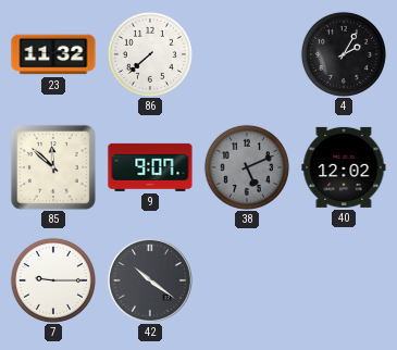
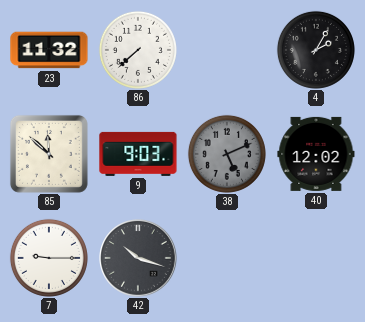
9: 9:07 -> 9:03 (138, 154)
42: 10:21 -> 10:18 (138, 258)
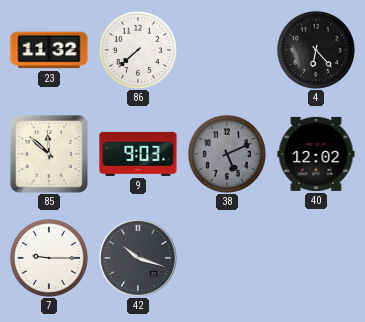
4: 2:05 -> 6:23 (316, 50)
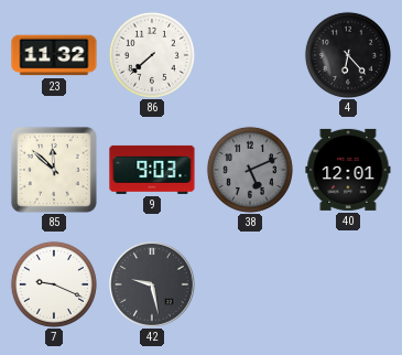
40: 12:02 -> 12:01 (348, 170)
7: 9:15 -> 9:19 (54, 284)
42: 10:18 -> 9:28 (152, 284)
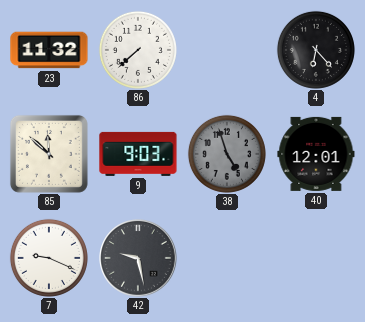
38: 5:11 -> 4:57 (227, 154)
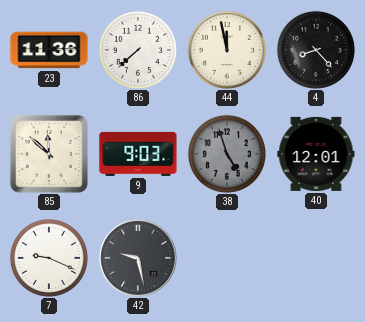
23: 11:32 -> 11:36 (49, 50)
44: none -> 11:58 (227, 50)
4: 6:23 -> 8:23 (316, 50)
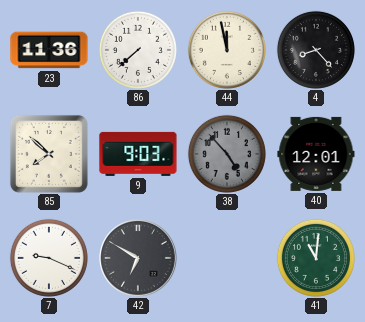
85: 11:52 -> 7:52 (49, 154)
38: 4:57 -> 4:53 (227, 154)
42: 9:28 -> 6:50 (138, 258)
41: none -> 11:01 (316, 258)
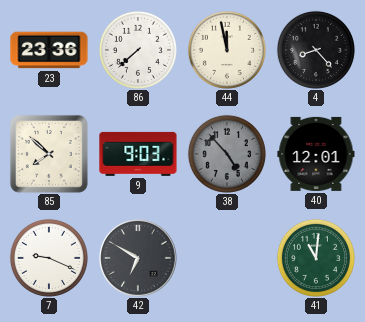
23: 11:36 -> 23:36 (49, 50)
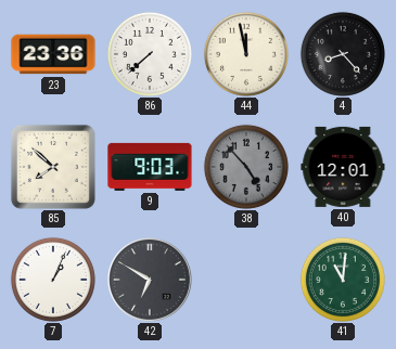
7: 9:19 -> 1:04 (53, 280)
